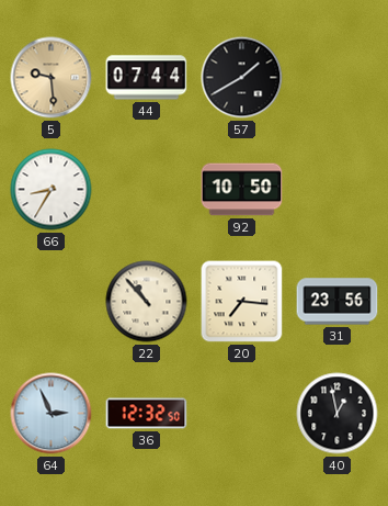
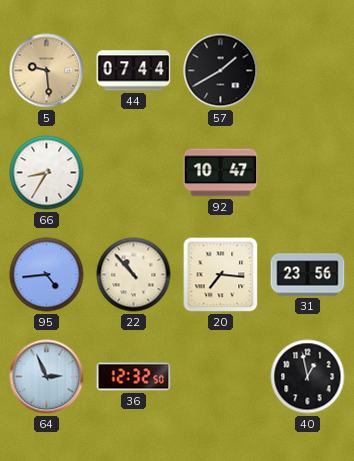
92: 10:50 -> 10:47 (221, 173)
95: none -> 4:44 (47, 275)
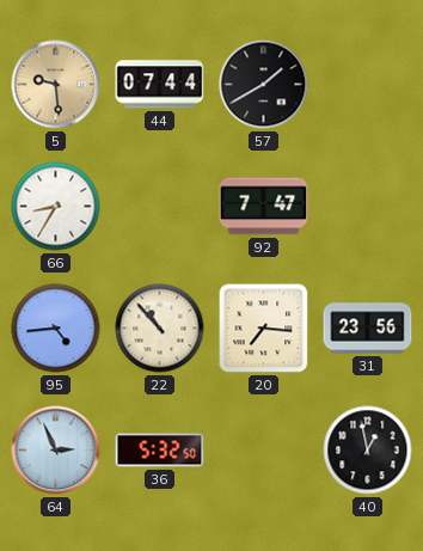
92: 10:47 -> 7:47 (264, 207)
36: 12:32 -> 5:32 (160, 451)
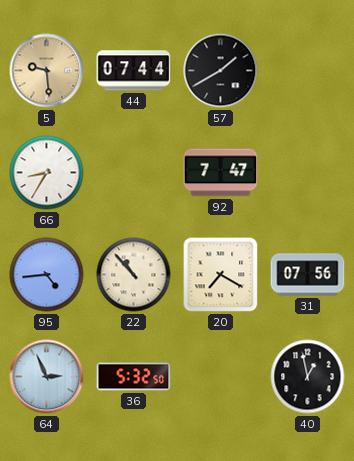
20: 7:16 -> 7:20 (221, 275)
31: 23:56 -> 07:56 (308, 275)
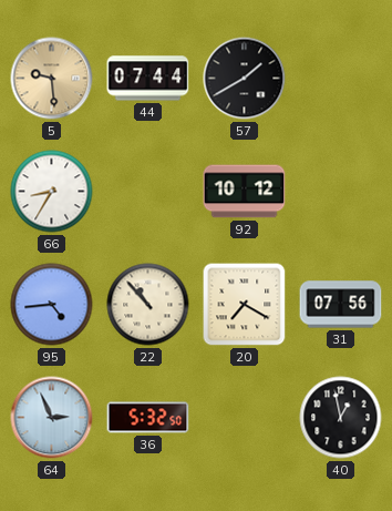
92: 7:47 -> 10:12 (245, 192)
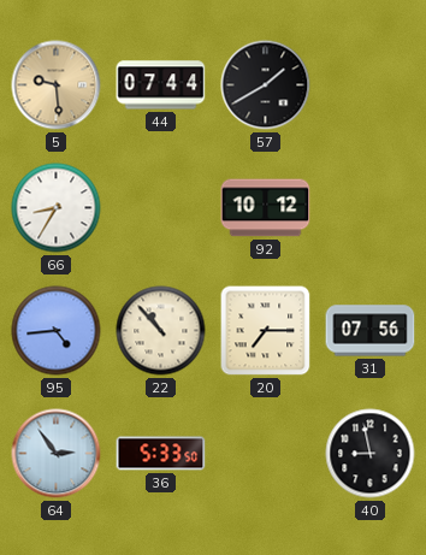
20: 7:20 -> 7:15 (266, 331)
64: 2:56 -> 2:54 (57, 454)
36: 5:32 -> 5:33 (161, 454)
40: 12:58 -> 8:58 (371, 454)
